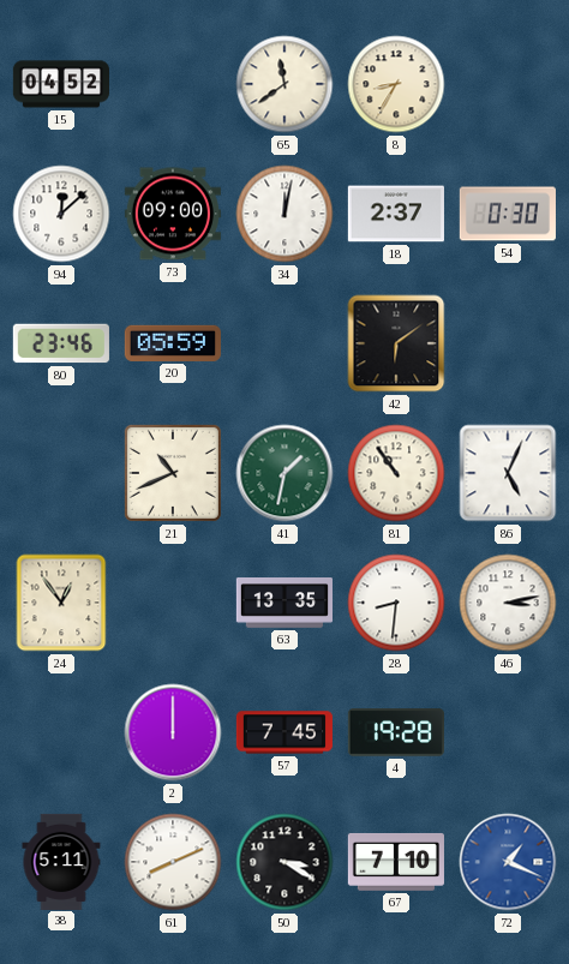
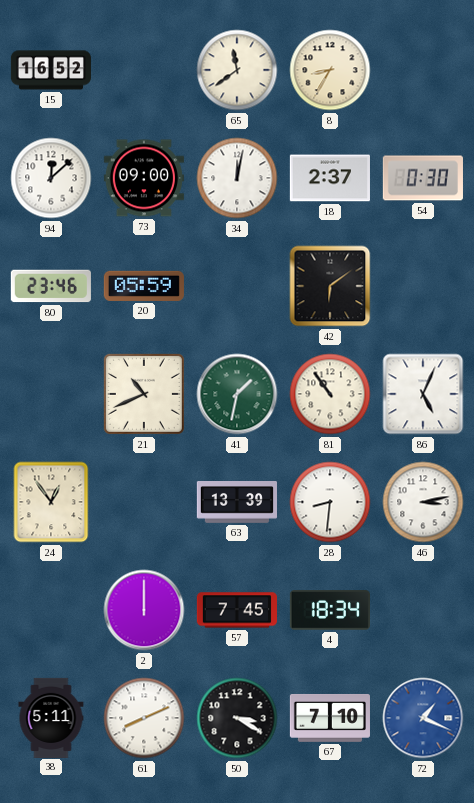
15: 04:52 -> 16:52 (50, 70)
63: 13:35 -> 13:39 (236, 503)
4: 19:28 -> 18:34 (330, 610)
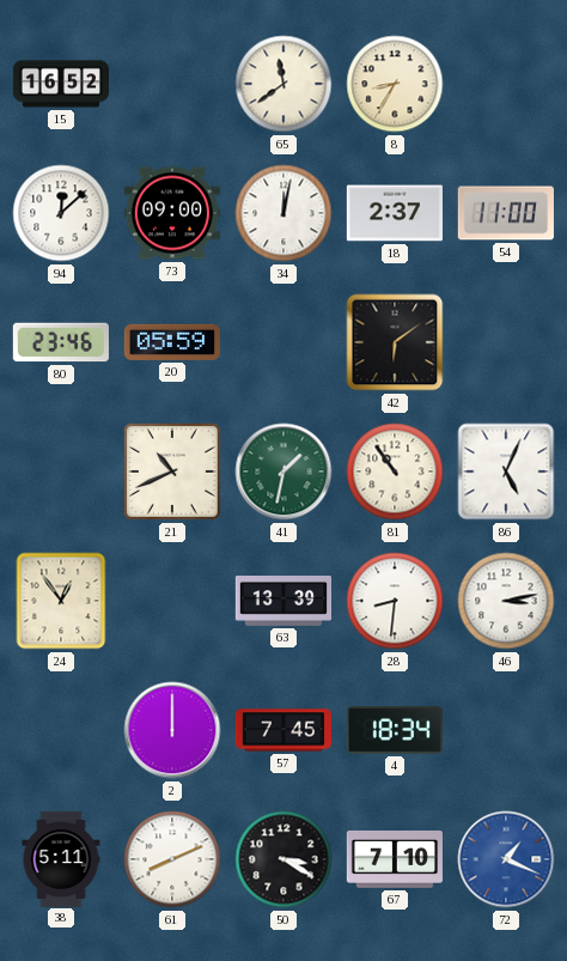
54: 0:30 -> 11:00 (506, 213)
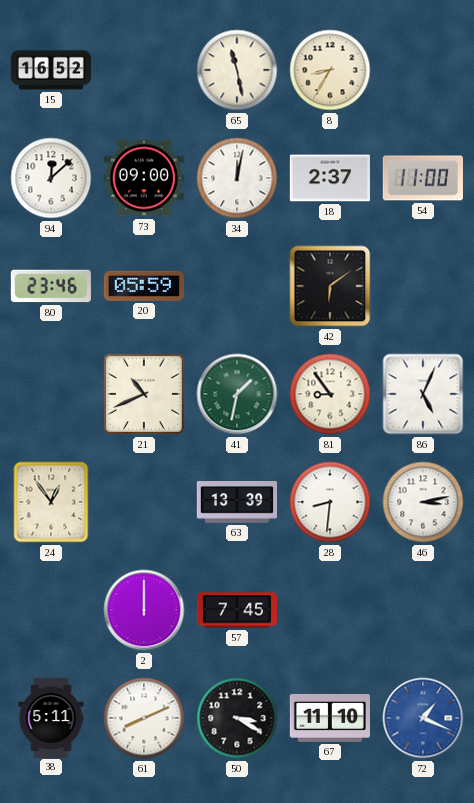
65: 11:39 -> 11:28 (237, 70)
81: 10:54 -> 8:54 (330, 394)
4: 18:34 -> none (395, 730)
67: 7:10 -> 11:10 (330, 718)
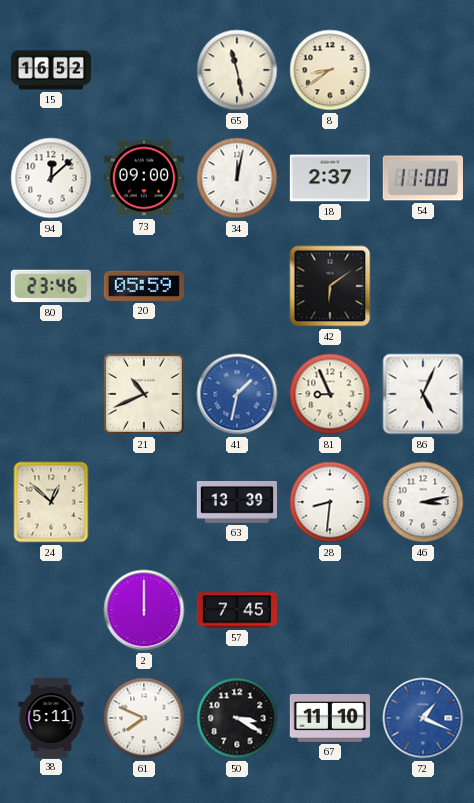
8: 8:35 -> 8:39 (330, 70)
41 dial: green -> blue (237, 394)
81: 8:54 -> 8:56 (330, 394)
24: 12:54 -> 12:52 (51, 502)
61: 8:11 -> 7:49 (144, 718)
